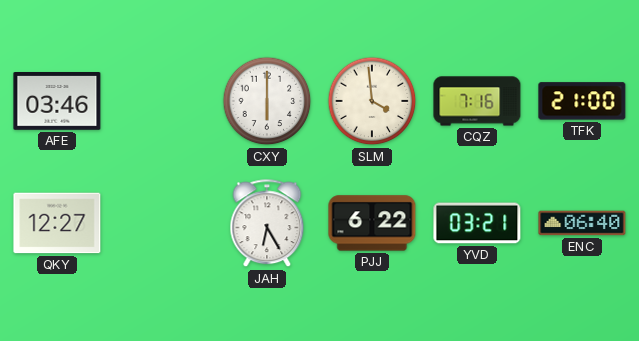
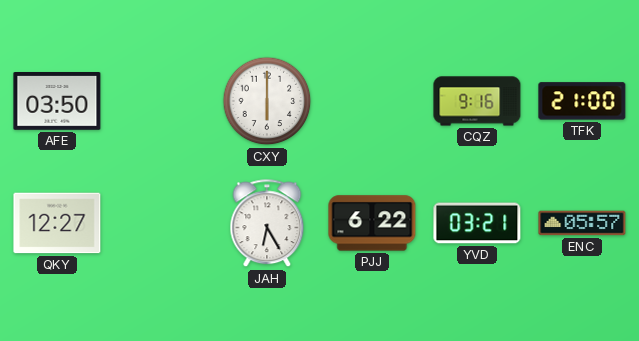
AFE: 03:46 -> 03:50 (57, 101)
SLM: 3:59 -> none (372, 101)
CQZ: 7:16 -> 9:16 (477, 101)
ENC: 06:40 -> 05:57 (582, 223)
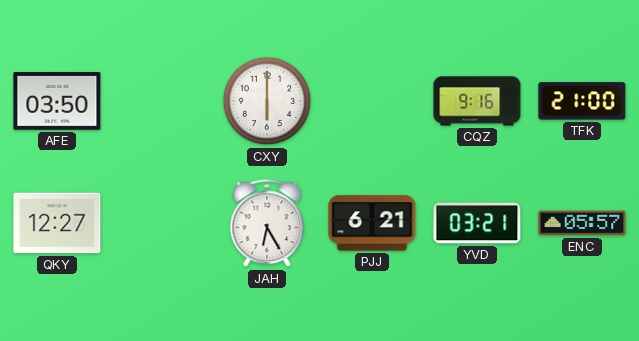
PJJ: 6:22 -> 6:21 (372, 223)
